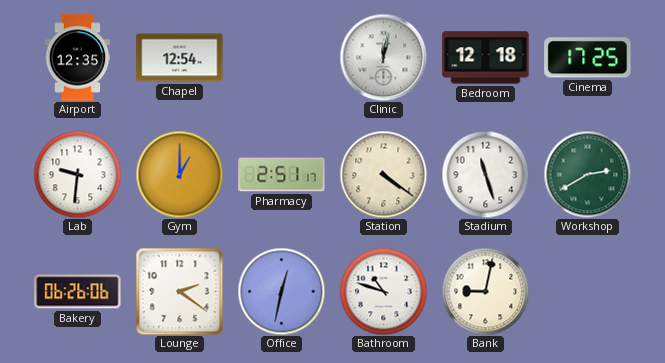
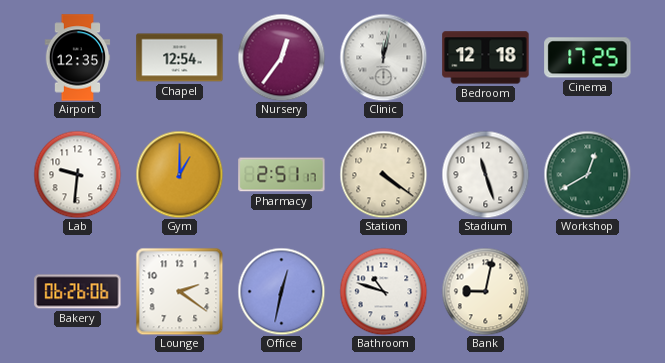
Nursery: none -> 12:36 (281, 57)
Workshop: 2:40 -> 12:40 (587, 174)
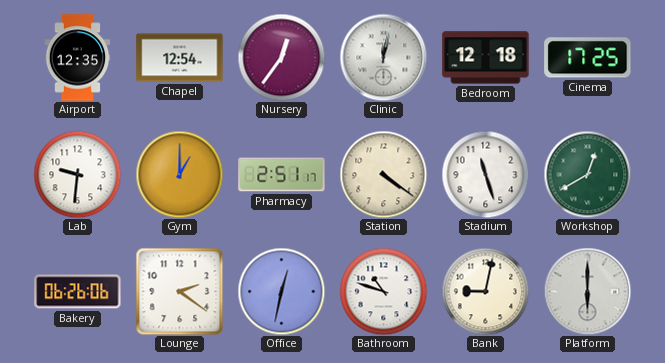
Platform: none -> 6:00 (587, 291)
